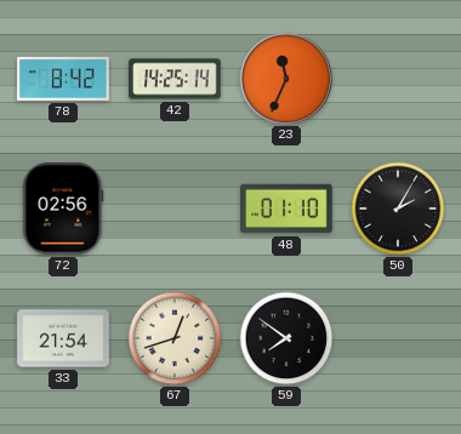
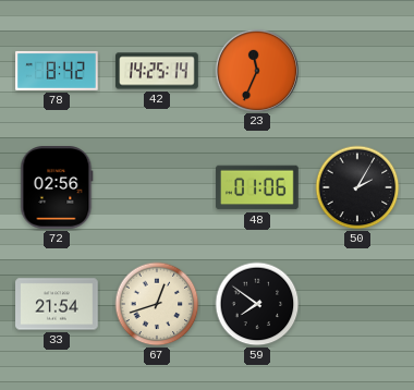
48: 01:10 -> 01:06 (257, 187)
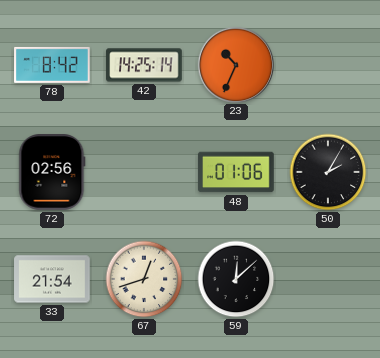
23: 11:34 -> 10:34 (235, 64)
59: 7:51 -> 12:08 (236, 279)
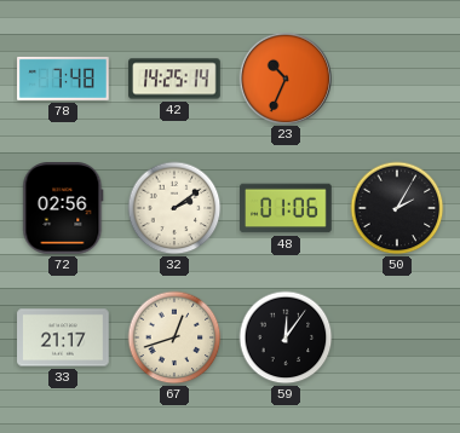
78: 8:42 -> 7:48 (63, 79)
32: none -> 2:09 (174, 208)
33: 21:54 -> 21:17 (63, 337)
59: 12:08 -> 12:06 (286, 337)
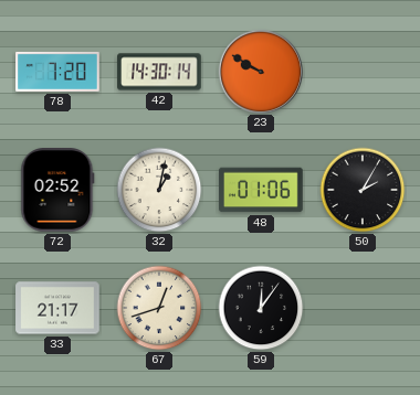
78: 7:48 -> 7:20 (57, 72)
42: 14:25 -> 14:30 (159, 72)
23: 10:34 -> 9:50 (260, 71)
72: 02:56 -> 02:52 (57, 191)
32: 2:09 -> 1:02 (159, 190)
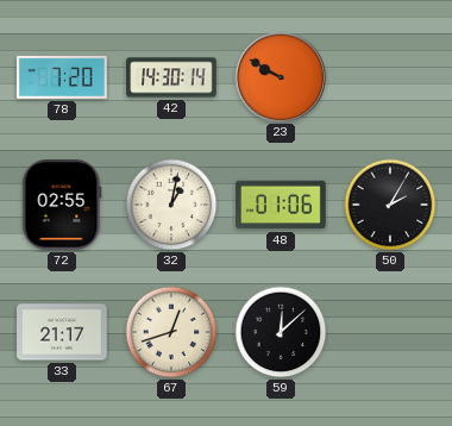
72: 02:52 -> 02:55 (62, 206)
59: 12:06 -> 12:08 (281, 332)
